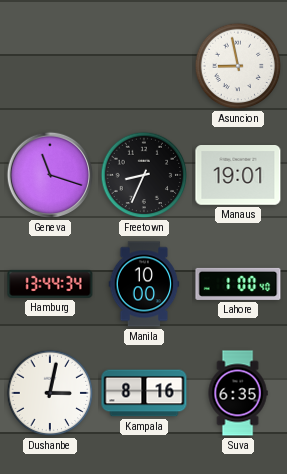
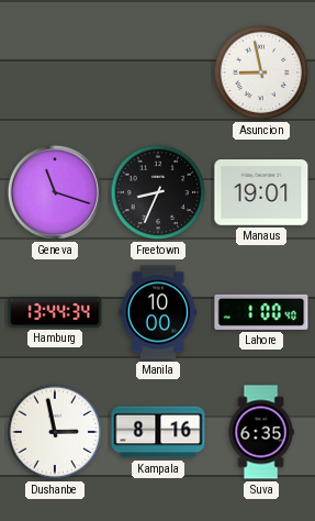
Dushanbe: 3:02 -> 2:58 (55, 432)
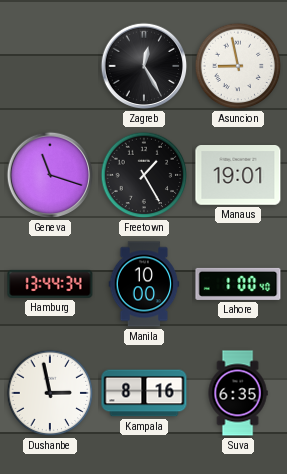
Zagreb: none -> 12:25 (144, 66)
Freetown: 8:34 -> 1:25 (144, 175)
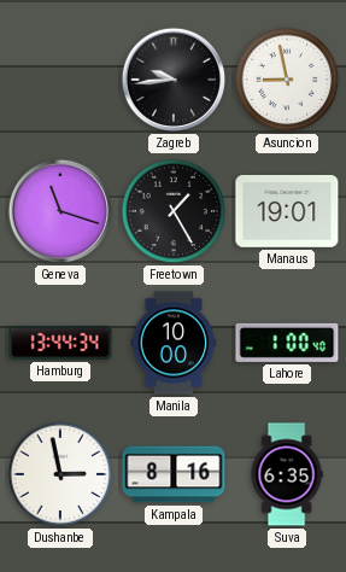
Zagreb: 12:25 -> 9:44 (174, 80)
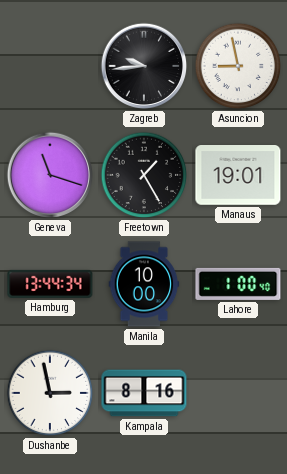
Suva: 6:35 -> none (287, 474)
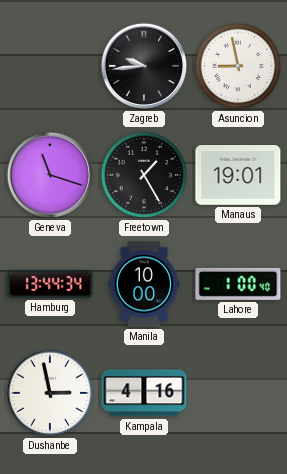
Kampala: 8:16 -> 4:16 (144, 393)
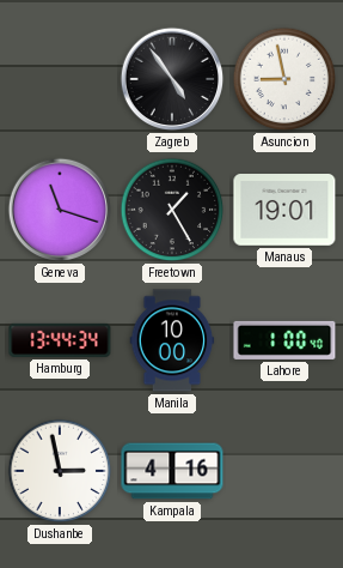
Zagreb: 9:44 -> 4:54 (172, 79)
